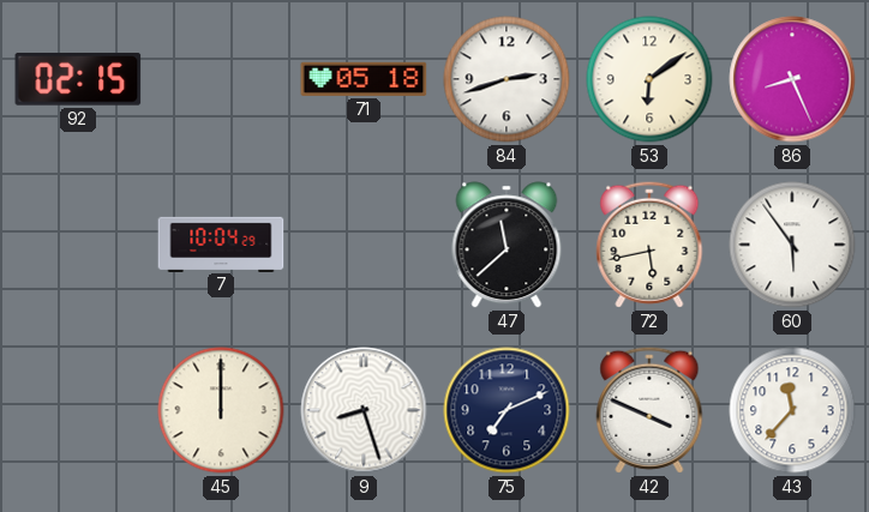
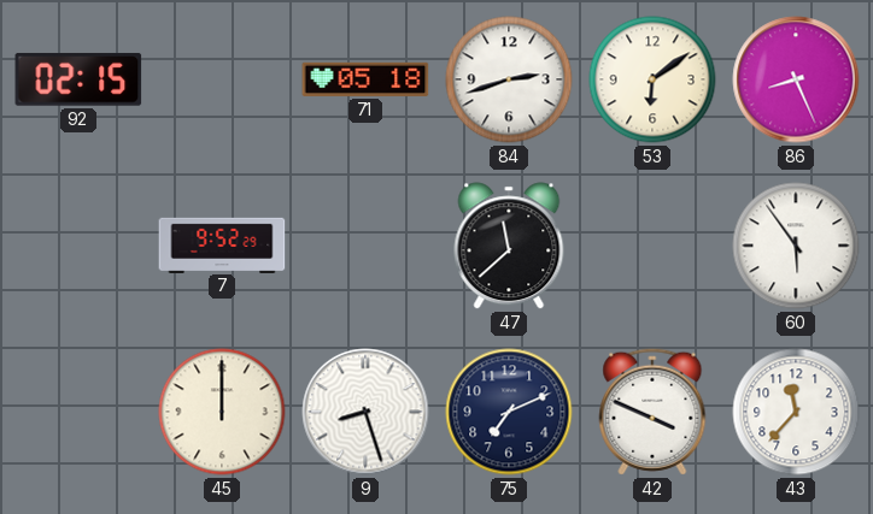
7: 10:04 -> 9:52 (222, 244)
72: 5:43 -> none (649, 245)
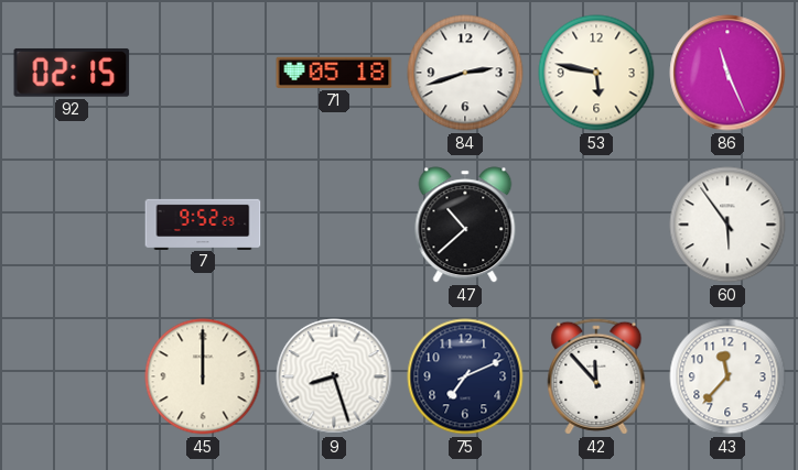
53: 6:09 -> 5:47 (596, 73)
86: 8:26 -> 11:26 (727, 73)
47: 11:38 -> 10:38 (465, 225)
42: 3:49 -> 11:53 (596, 376)
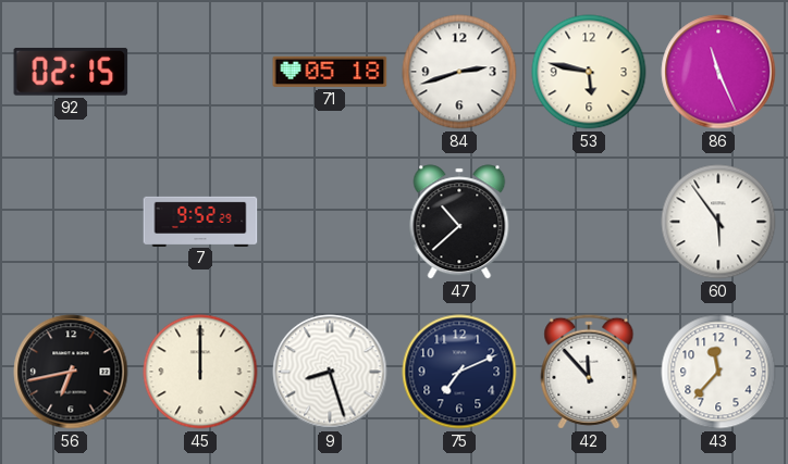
56: none -> 6:43 (71, 372)
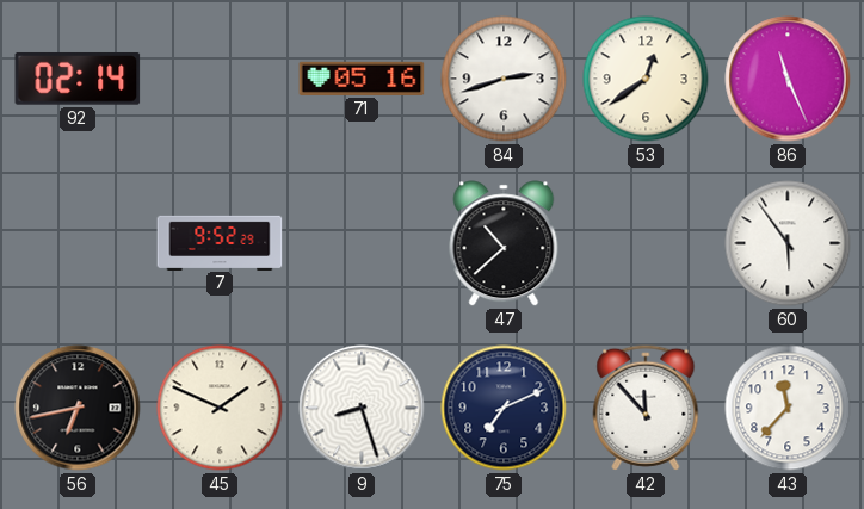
92: 02:15 -> 02:14 (78, 79)
71: 05:18 -> 05:16 (362, 79)
53: 5:47 -> 12:39 (646, 79)
45: 12:00 -> 1:49 (220, 408)
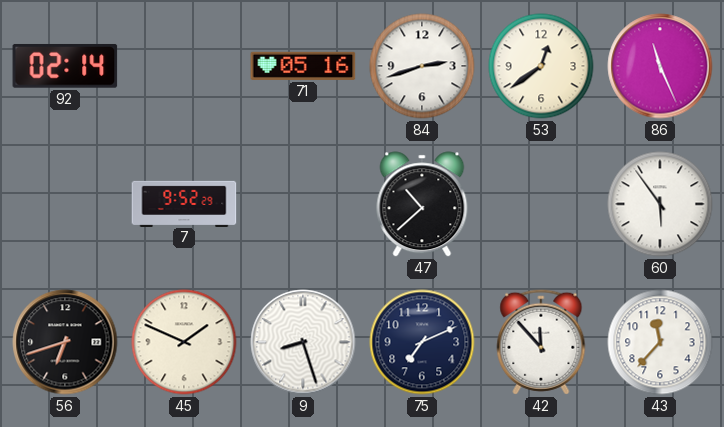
56: 6:43 -> 6:42 (65, 342)
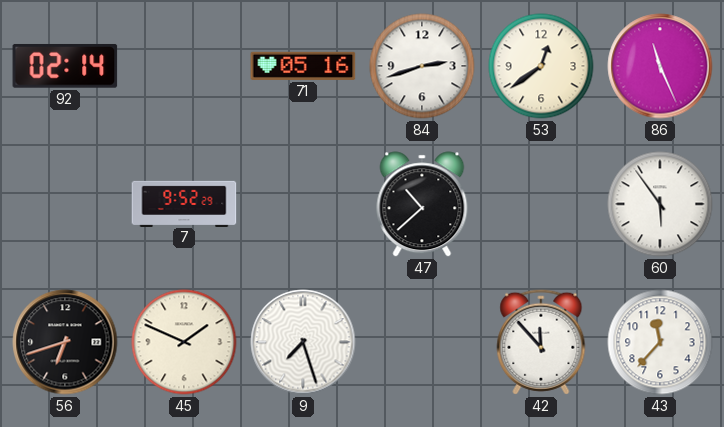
9: 8:27 -> 7:27 (303, 342)
75: 7:11 -> none (422, 342)
